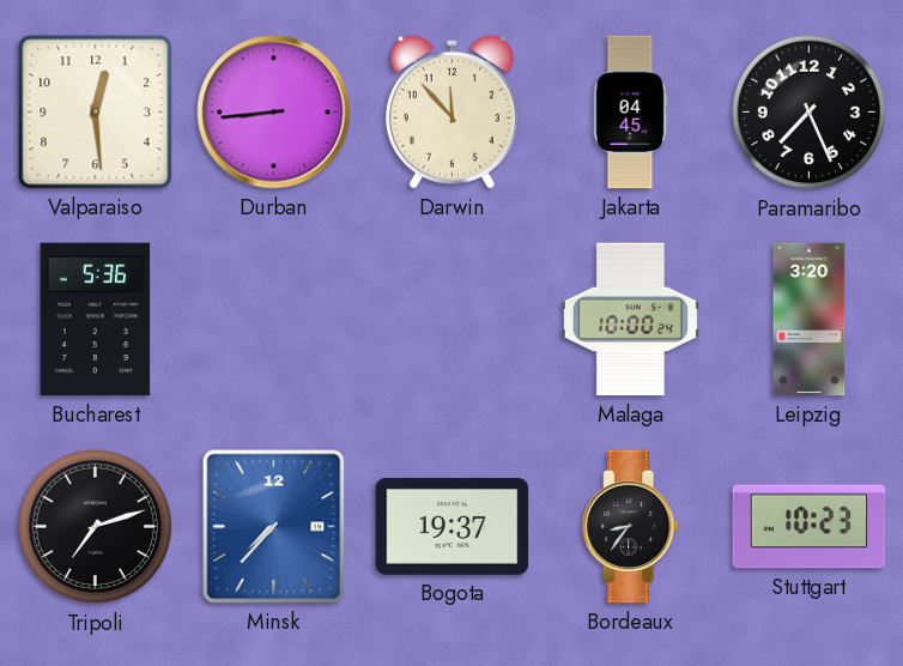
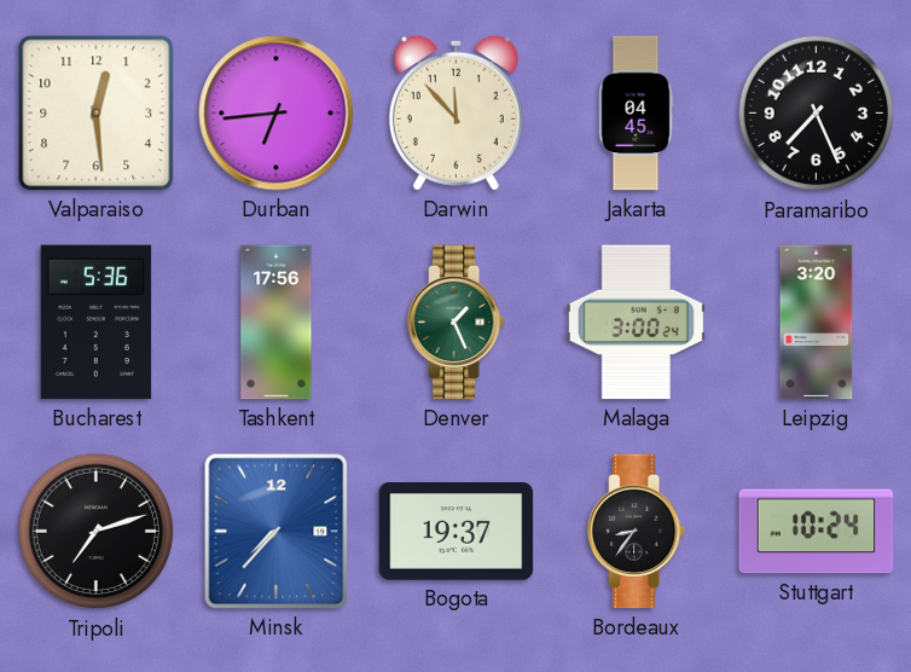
Durban: 8:44 -> 6:44 (277, 114)
Tashkent: none -> 17:56 (277, 323)
Denver: none -> 1:26 (458, 323)
Malaga: 10:00 -> 3:00 (636, 323)
Stuttgart: 10:23 -> 10:24 (817, 532)
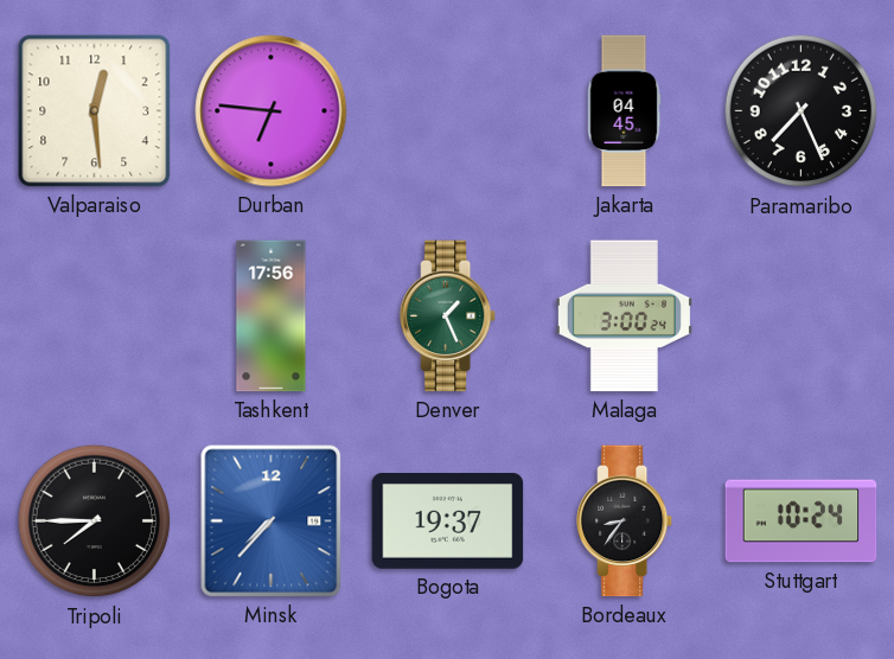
Durban: 6:44 -> 6:46 (272, 111)
Darwin: 11:53 -> none (455, 112)
Bucharest: 5:36 -> none (97, 323)
Leipzig: 3:20 -> none (817, 323)
Tripoli: 7:12 -> 7:45 (95, 522)
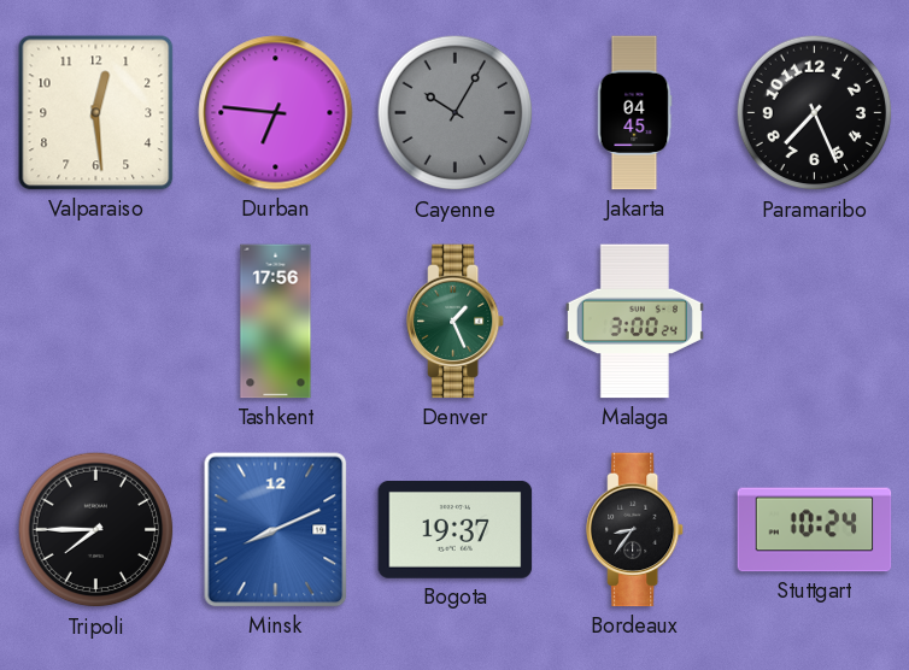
Cayenne: none -> 10:05 (456, 113)
Minsk: 7:37 -> 8:11 (276, 530)
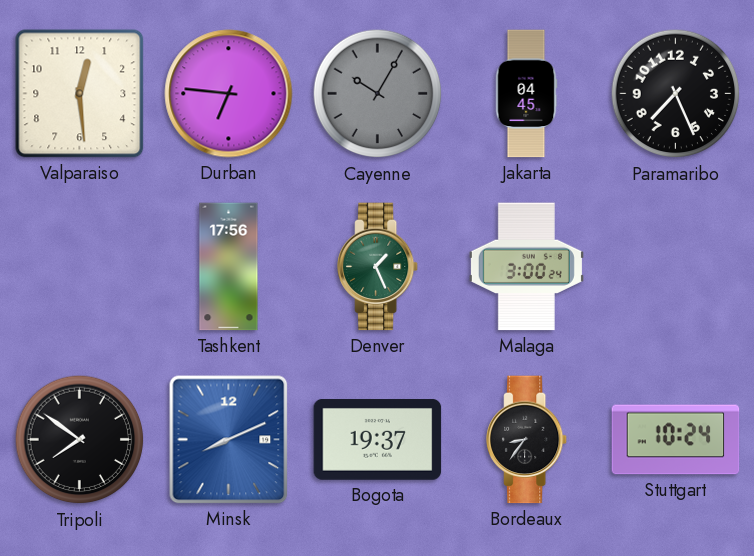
Tripoli: 7:45 -> 7:51 (80, 440)
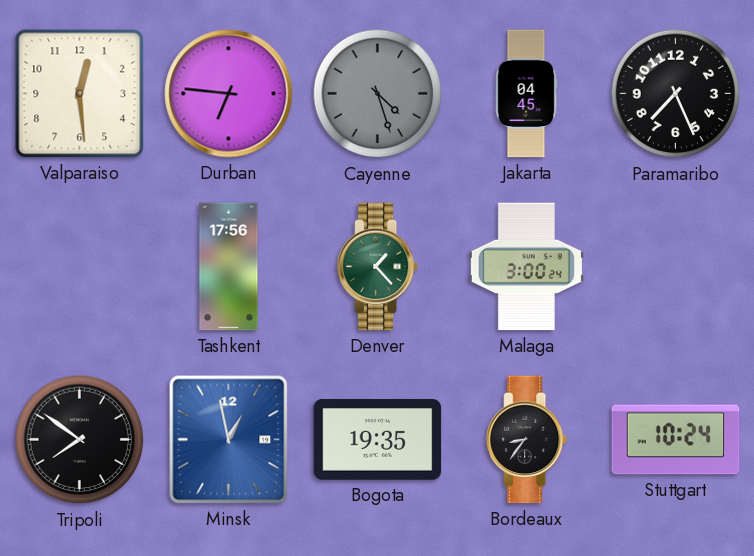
Cayenne: 10:05 -> 4:27 (378, 94)
Denver: 1:26 -> 1:23 (379, 267)
Minsk: 8:11 -> 12:58 (229, 440)
Bogota: 19:37 -> 19:35 (378, 440)
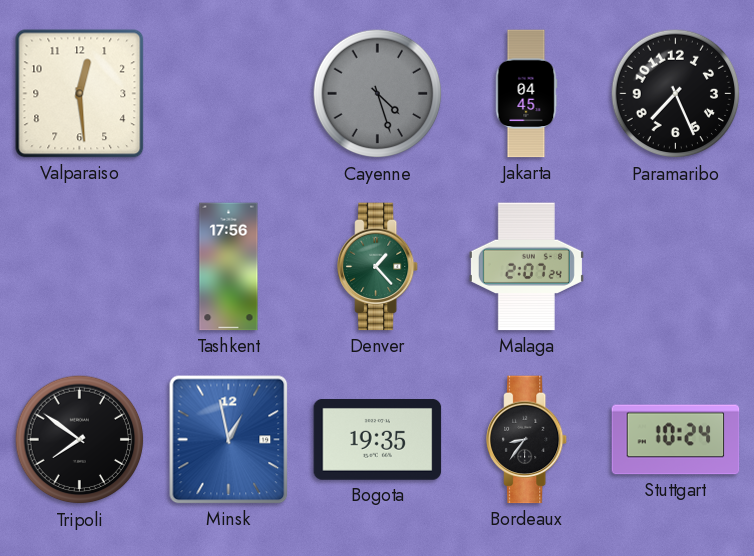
Durban: 6:46 -> none (229, 94)
Malaga: 3:00 -> 2:07 (526, 267)
